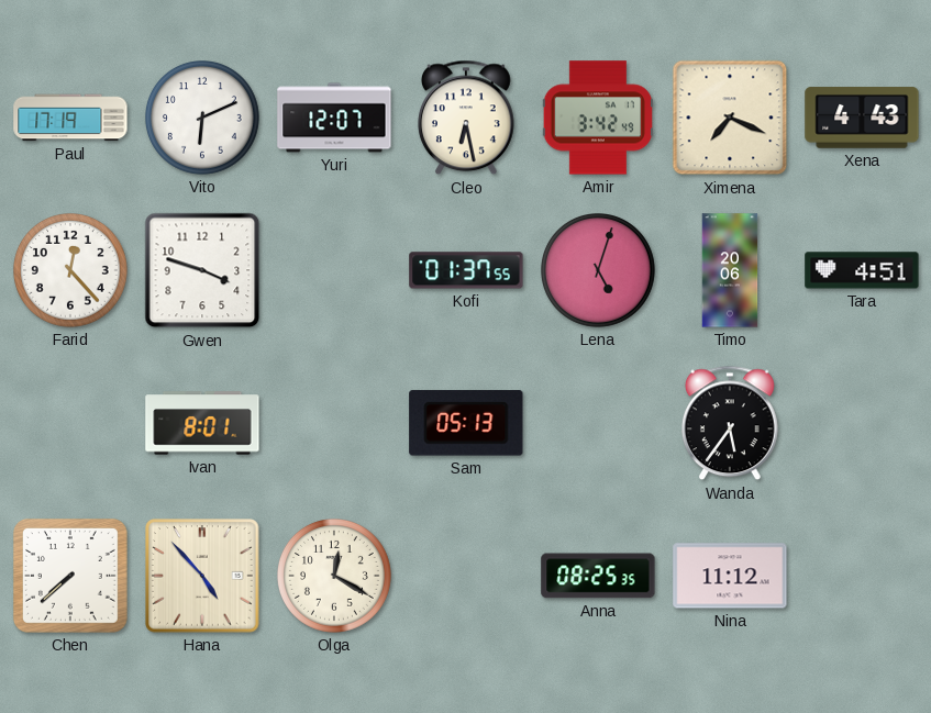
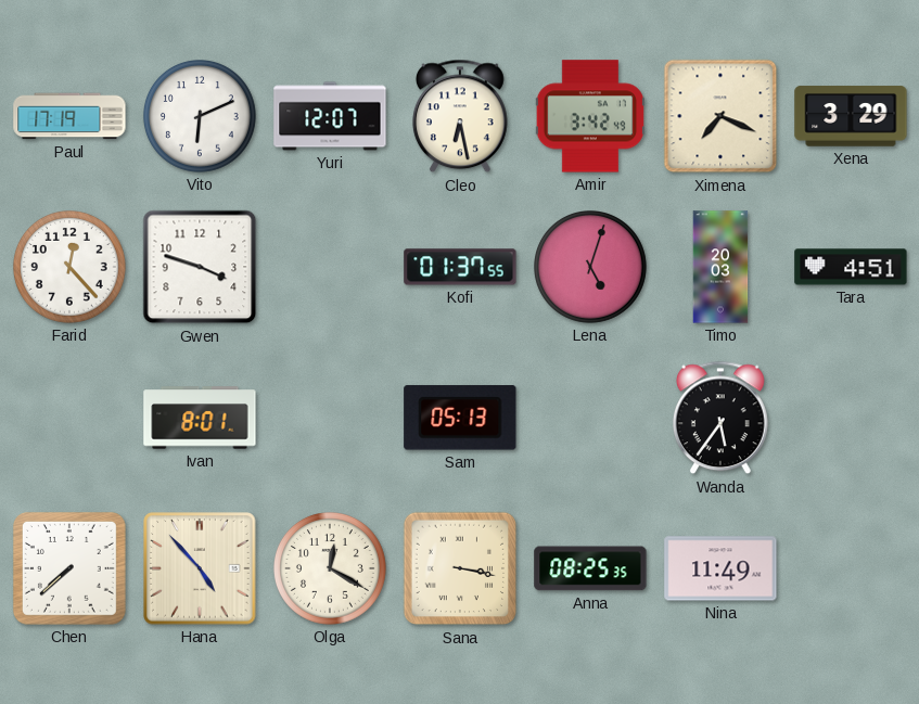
Xena: 4:43 -> 3:29 (851, 116)
Timo: 20:06 -> 20:03 (720, 267)
Sana: none -> 3:17 (460, 568)
Nina: 11:12 -> 11:49 (720, 568)
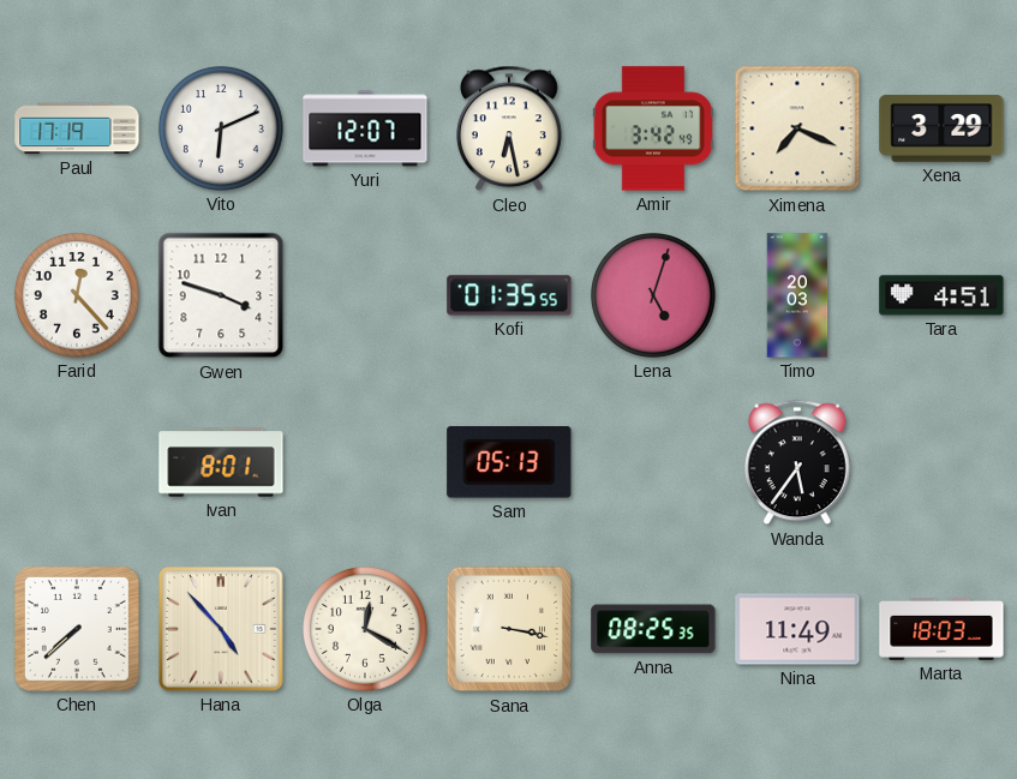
Kofi: 01:37 -> 01:35 (509, 295)
Marta: none -> 18:03 (941, 630)
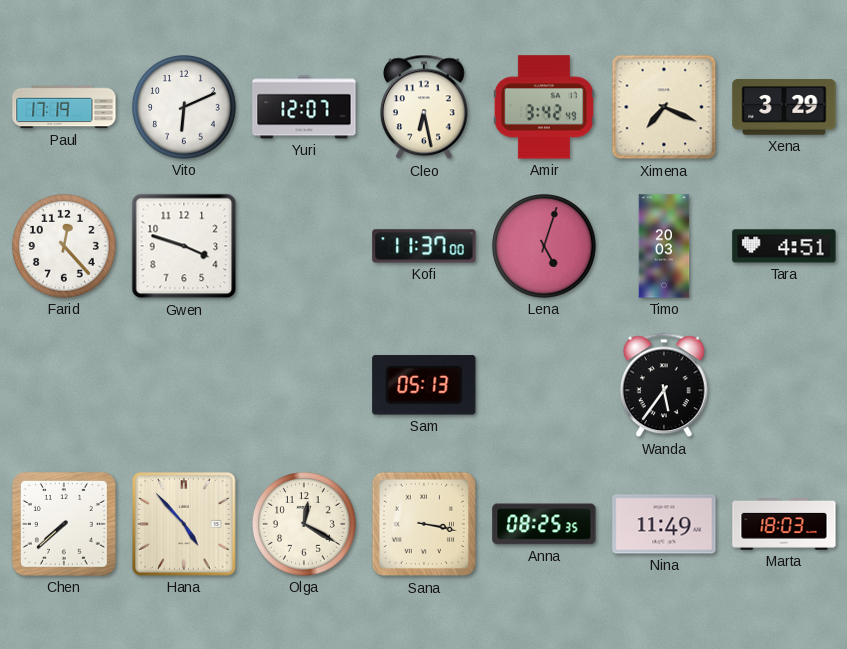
Kofi: 01:35 -> 11:37 (424, 246)
Ivan: 8:01 -> none (221, 462)
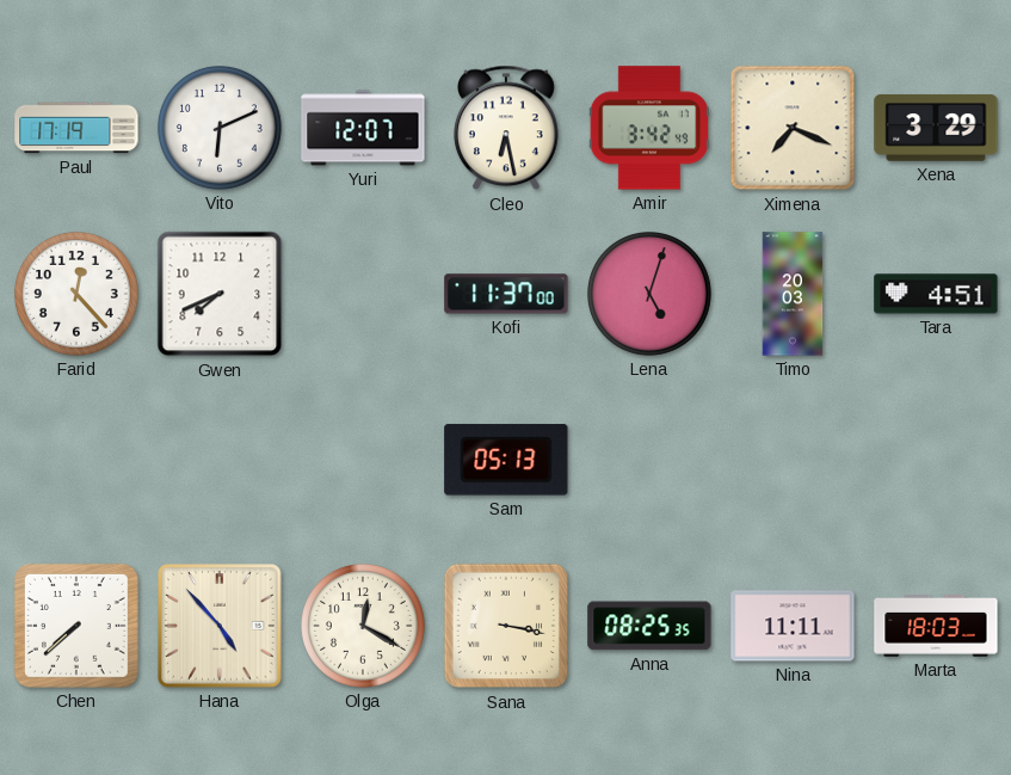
Gwen: 3:48 -> 7:41 (220, 294)
Wanda: 5:36 -> none (665, 385)
Nina: 11:49 -> 11:11 (793, 626)
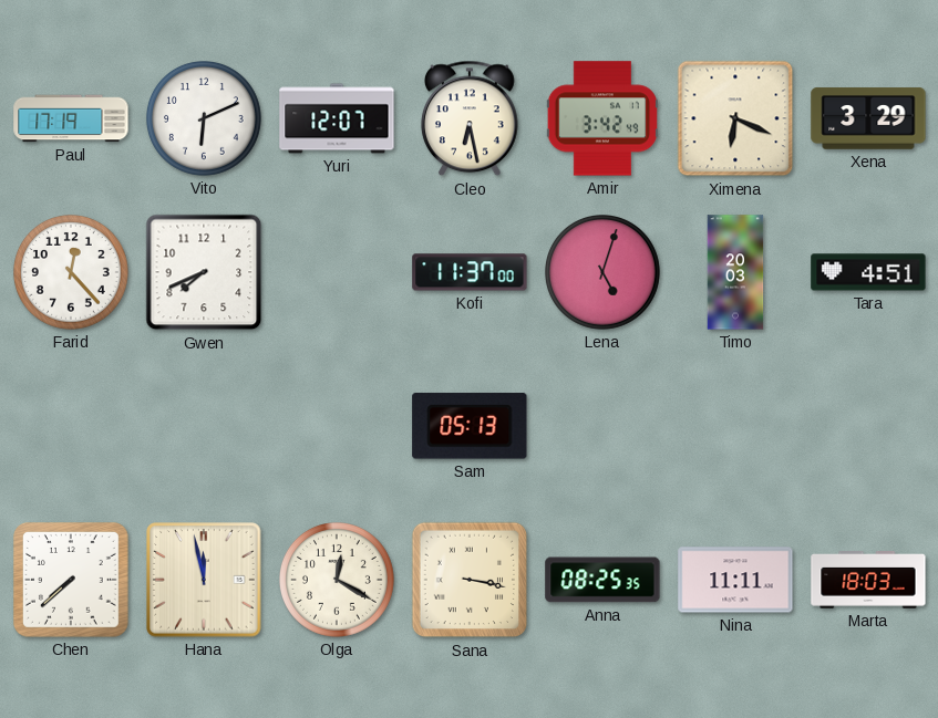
Ximena: 7:19 -> 6:19 (735, 118)
Hana: 4:53 -> 11:58 (204, 580)
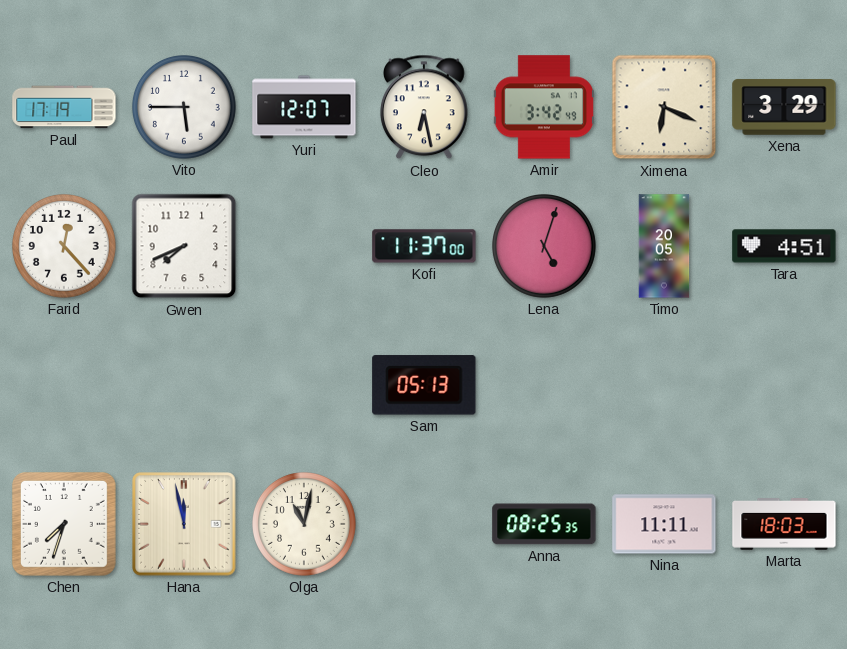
Vito: 6:11 -> 5:45 (185, 108)
Timo: 20:03 -> 20:05 (664, 246)
Chen: 7:38 -> 7:33 (64, 524)
Olga: 12:20 -> 11:02 (305, 525)
Sana: 3:17 -> none (470, 580)
